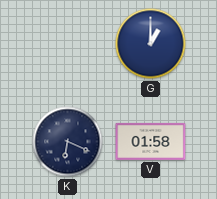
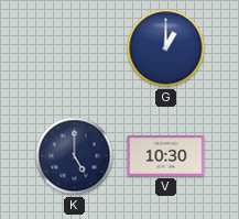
K: 6:19 -> 5:00 (75, 156)
V: 01:58 -> 10:30 (166, 155)
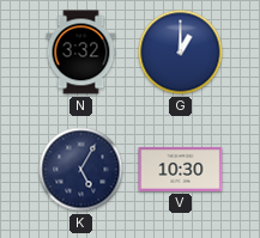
N: none -> 3:32 (81, 53)
K: 5:00 -> 5:05 (81, 170)
